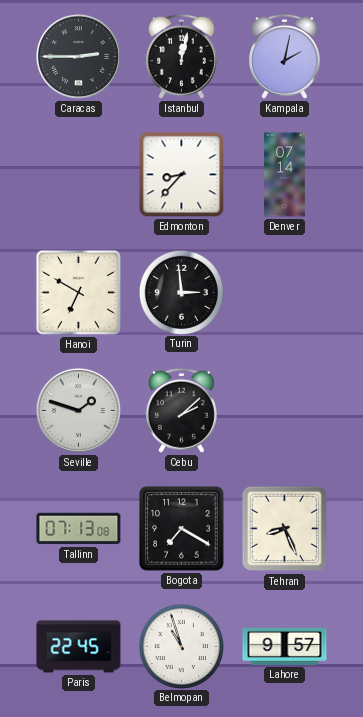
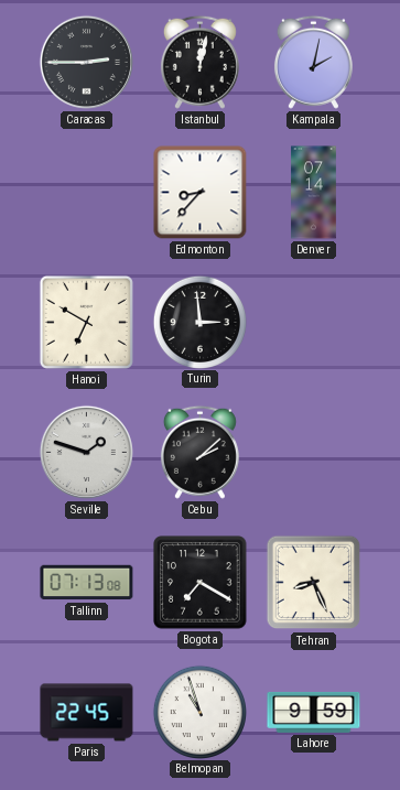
Lahore: 9:57 -> 9:59 (314, 712)
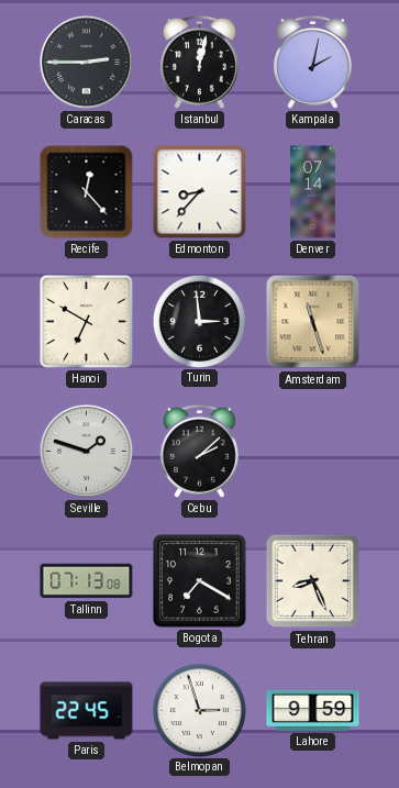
Recife: none -> 12:23 (87, 192)
Amsterdam: none -> 11:27 (313, 322)
Belmopan: 10:57 -> 2:57 (199, 710)
